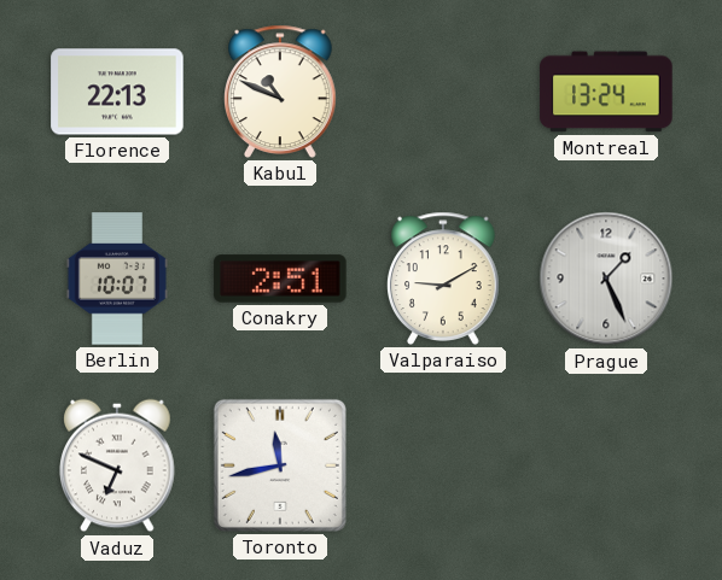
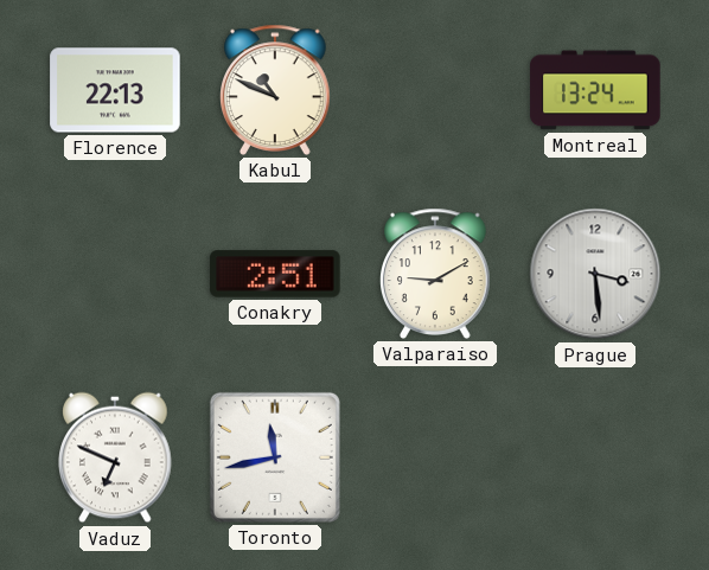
Berlin: 10:07 -> none (116, 279)
Prague: 1:26 -> 3:29 (595, 274)
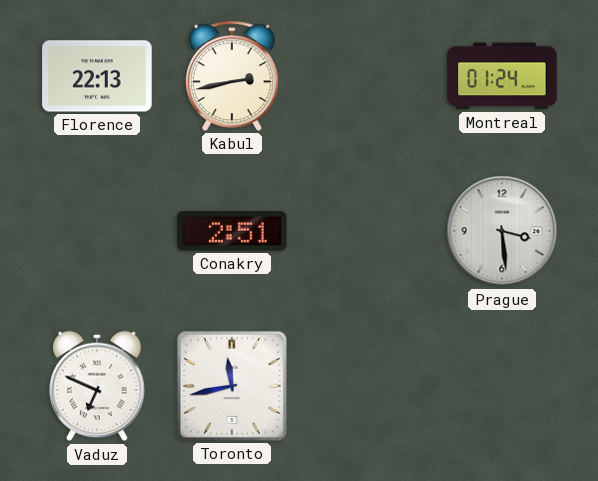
Kabul: 10:49 -> 2:43 (233, 76)
Montreal: 13:24 -> 01:24 (502, 76)
Valparaiso: 9:10 -> none (436, 274)
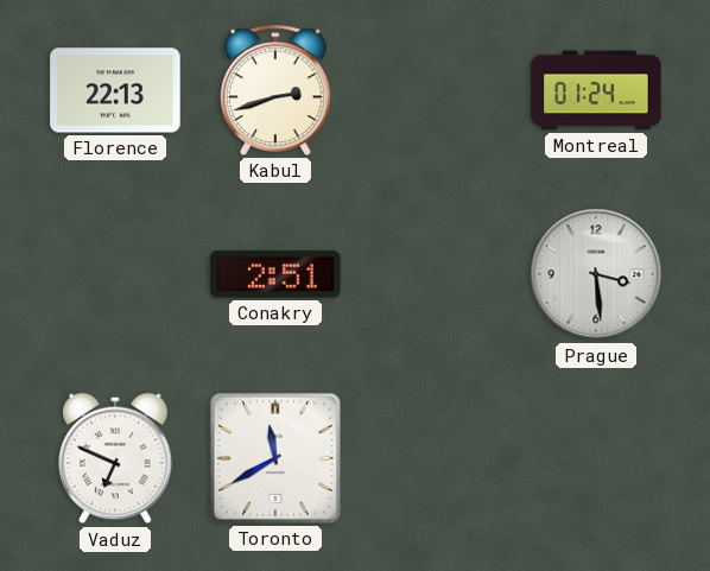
Kabul: 2:43 -> 2:42 (277, 90)
Toronto: 11:43 -> 11:40 (275, 458)
